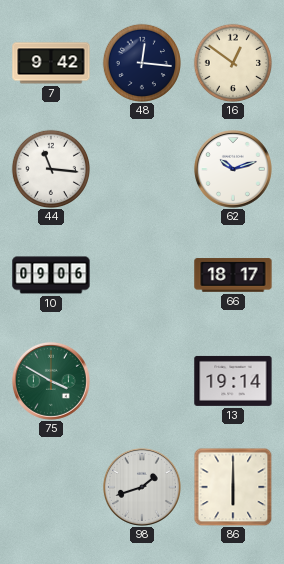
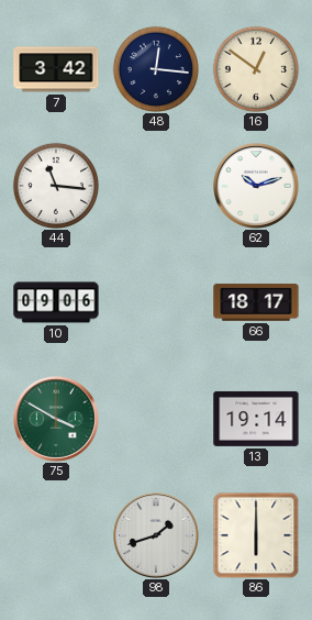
7: 9:42 -> 3:42 (56, 69)
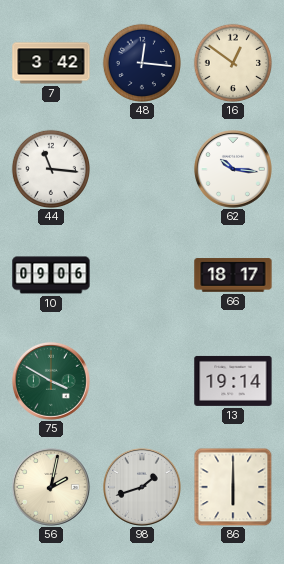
62: 10:12 -> 10:16 (233, 169)
56: none -> 2:02 (51, 487)
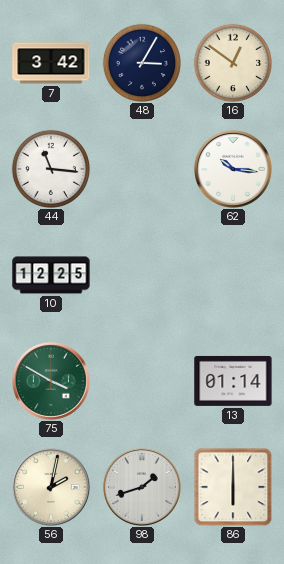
48: 12:16 -> 3:05 (141, 62)
10: 09:06 -> 12:25 (51, 275)
66: 18:17 -> none (233, 275)
13: 19:14 -> 01:14 (233, 381)
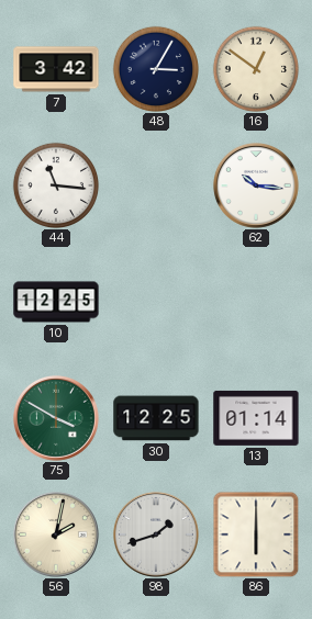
30: none -> 12:25 (156, 418)
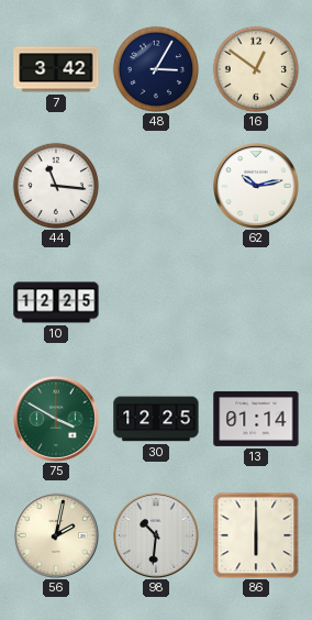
62: 10:16 -> 10:13 (256, 186)
98: 1:42 -> 10:31 (156, 535)
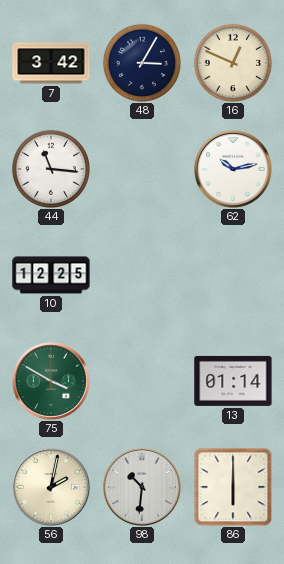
16: 12:51 -> 12:49 (232, 62)
30: 12:25 -> none (156, 419)
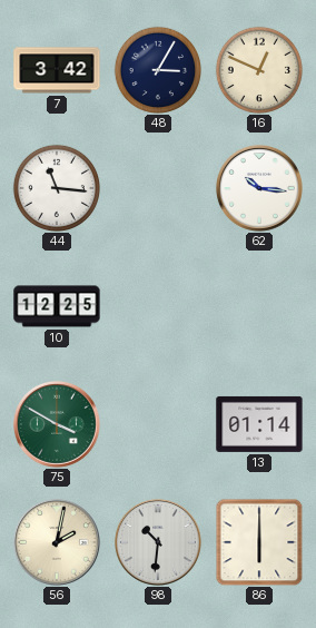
62: 10:13 -> 10:16 (259, 188)
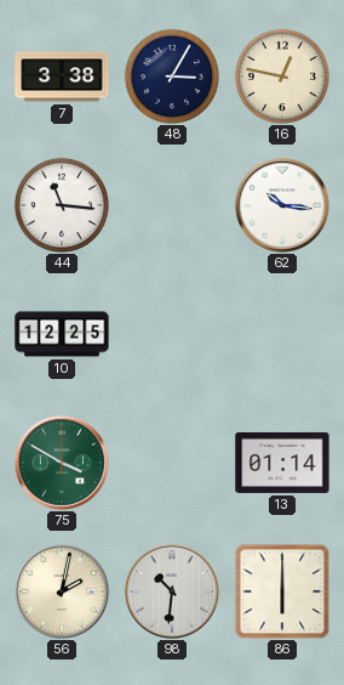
7: 3:42 -> 3:38 (62, 77)
16: 12:49 -> 12:47 (281, 75)
